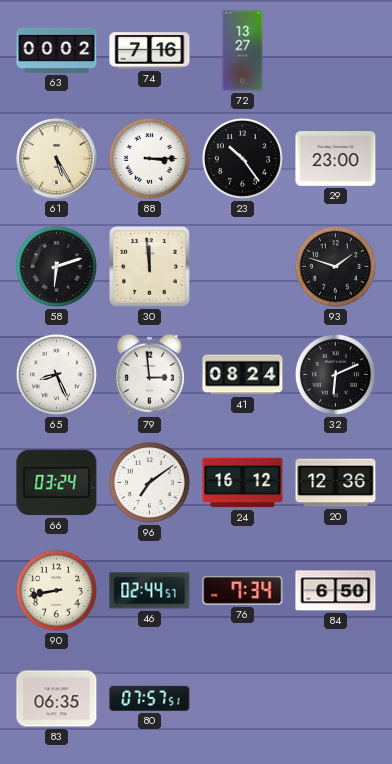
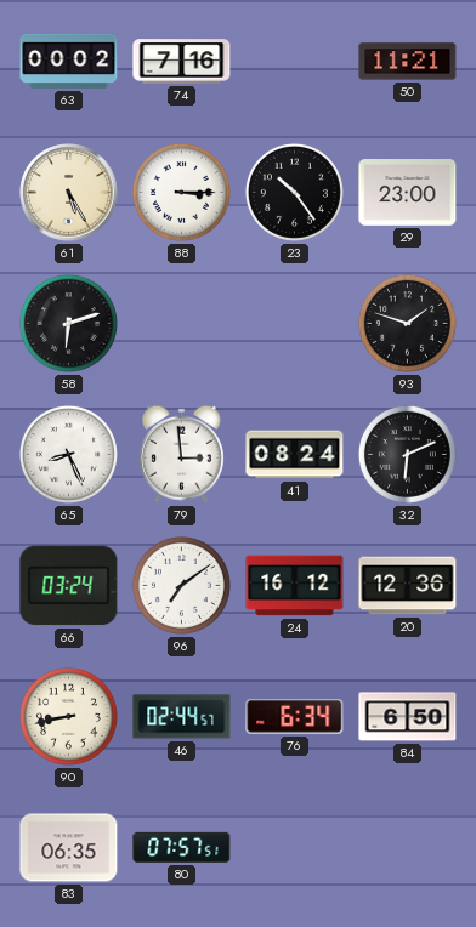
72: 13:27 -> none (243, 51)
50: none -> 11:21 (408, 62)
30: 11:59 -> none (150, 267)
76: 7:34 -> 6:34 (295, 717)
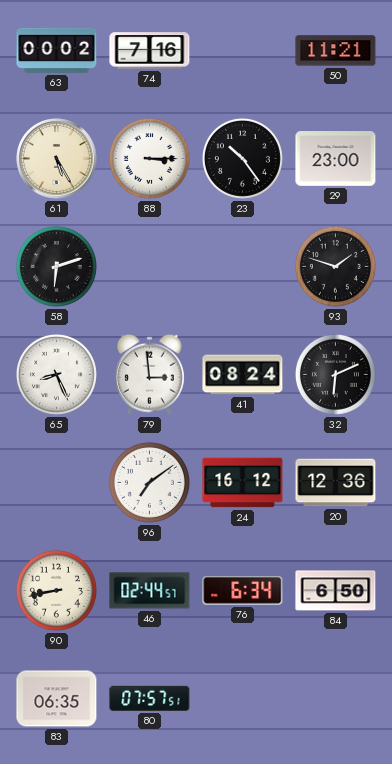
66: 03:24 -> none (69, 586)
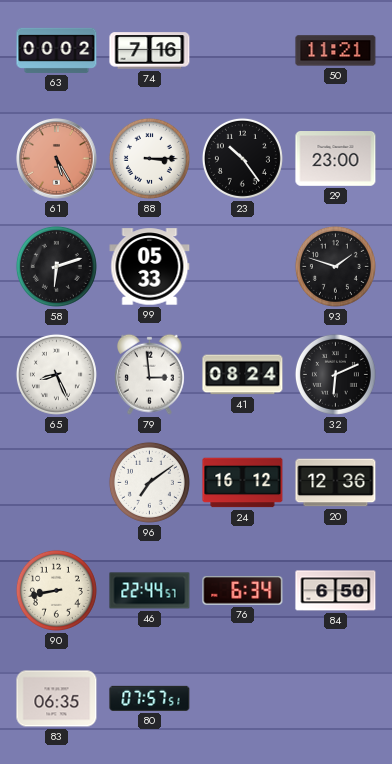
61 dial: cream -> salmon (57, 159)
99: none -> 05:33 (150, 267)
46: 02:44 -> 22:44 (150, 591)
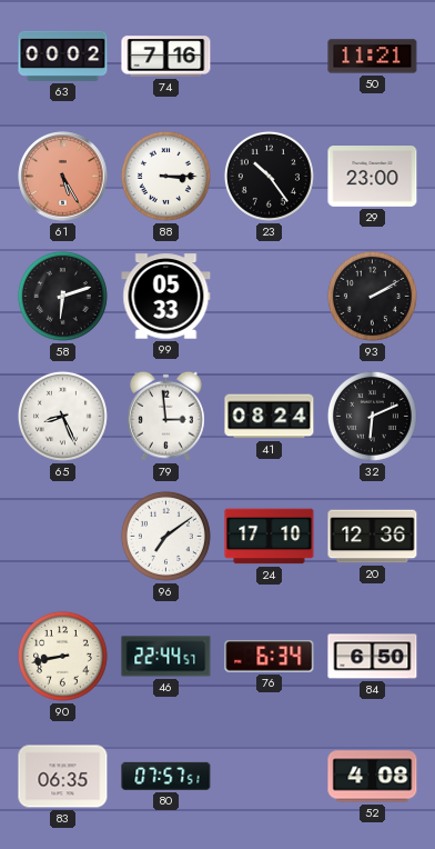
93: 1:48 -> 2:10 (372, 296)
24: 16:12 -> 17:10 (270, 537)
52: none -> 4:08 (373, 777)
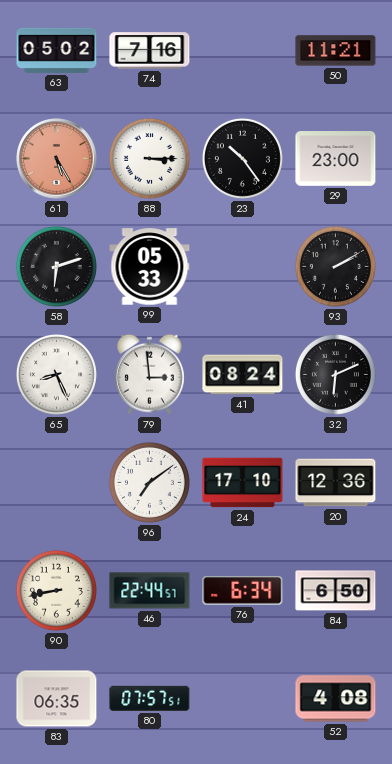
63: 00:02 -> 05:02 (57, 50)
